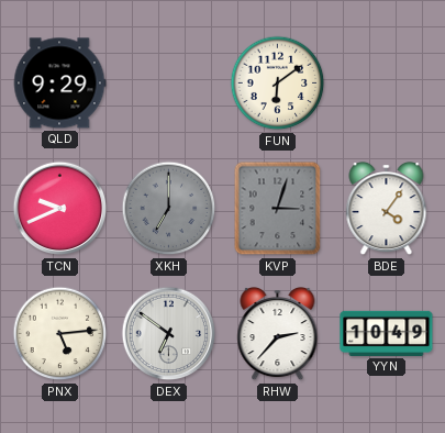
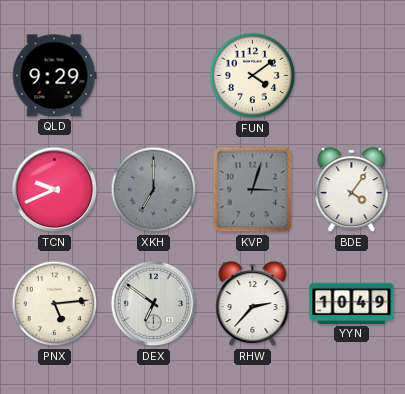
FUN: 6:09 -> 4:09 (253, 76)
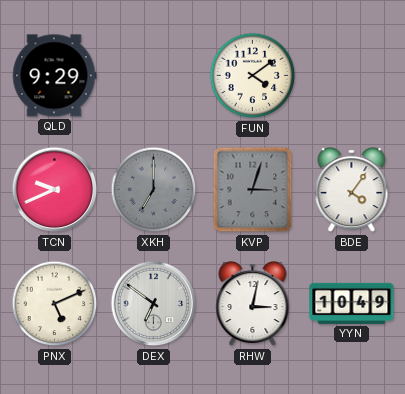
PNX: 5:14 -> 5:11 (55, 304)
RHW: 2:37 -> 3:02 (253, 305)
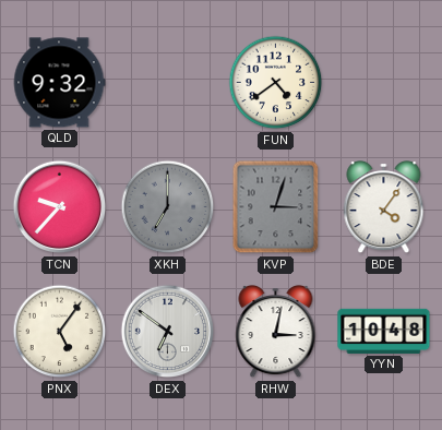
QLD: 9:29 -> 9:32 (59, 83)
FUN: 4:09 -> 4:39 (276, 83)
TCN: 9:41 -> 9:37 (60, 207)
PNX: 5:11 -> 5:06 (60, 332)
YYN: 10:49 -> 10:48 (384, 331)
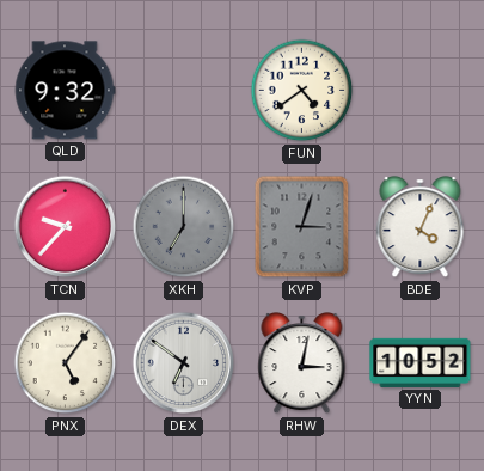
BDE: 4:06 -> 4:04 (421, 228)
YYN: 10:48 -> 10:52 (421, 362)
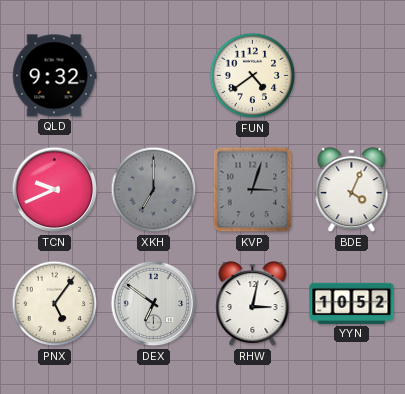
TCN: 9:37 -> 9:41 (55, 190)
